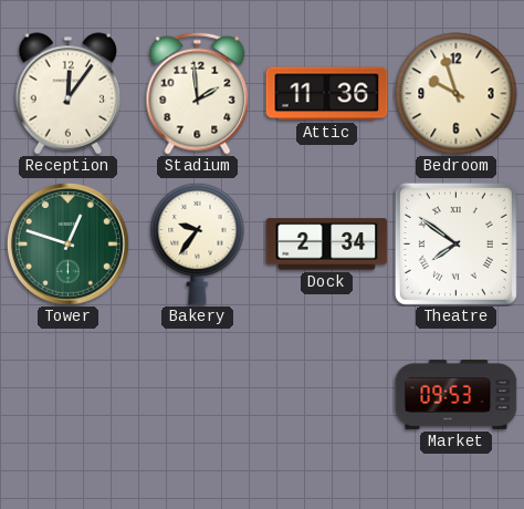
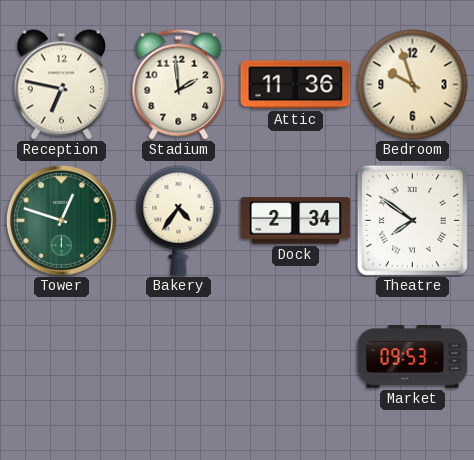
Reception: 12:06 -> 6:47 (62, 85)
Bakery: 9:36 -> 4:36 (179, 220)
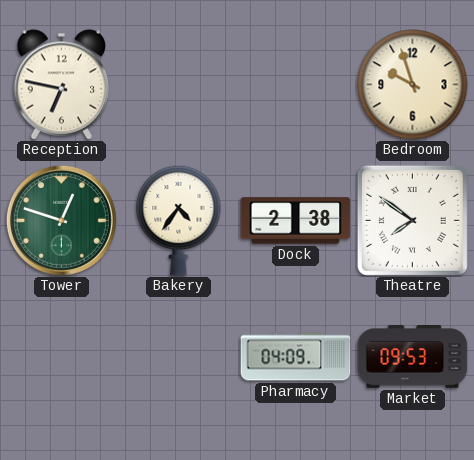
Stadium: 1:59 -> none (179, 84)
Attic: 11:36 -> none (296, 85)
Dock: 2:34 -> 2:38 (296, 221)
Pharmacy: none -> 04:09 (296, 357)
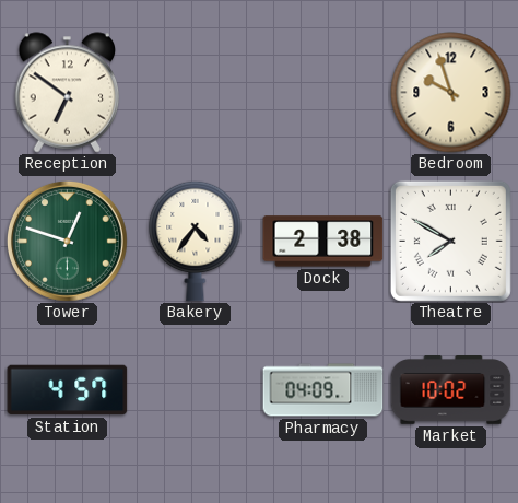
Reception: 6:47 -> 6:51 (68, 93)
Theatre: 7:51 -> 7:50 (450, 241)
Station: none -> 4:57 (68, 390)
Market: 09:53 -> 10:02 (451, 390)
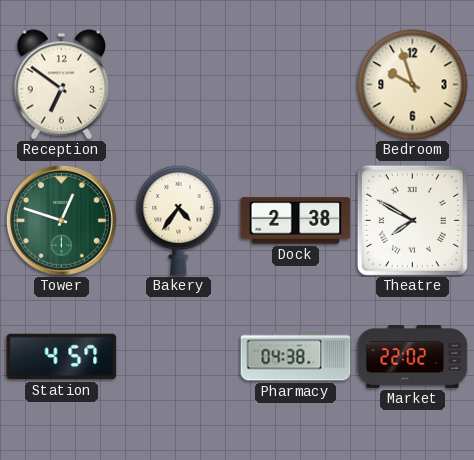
Pharmacy: 04:09 -> 04:38 (296, 357)
Market: 10:02 -> 22:02 (413, 357)
